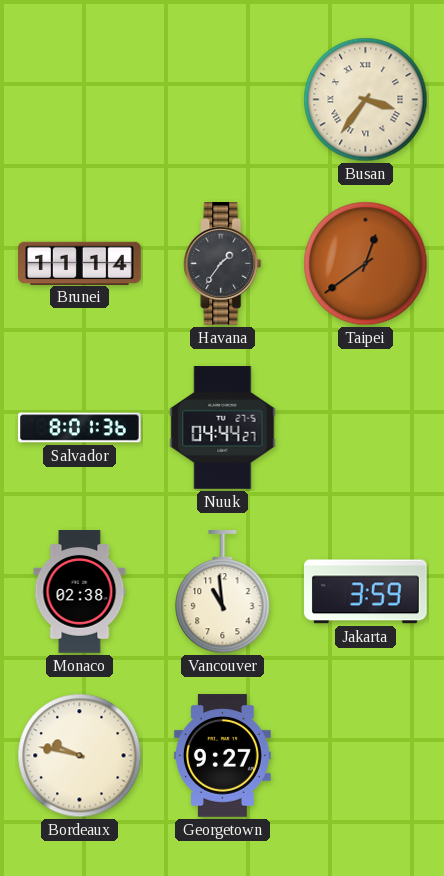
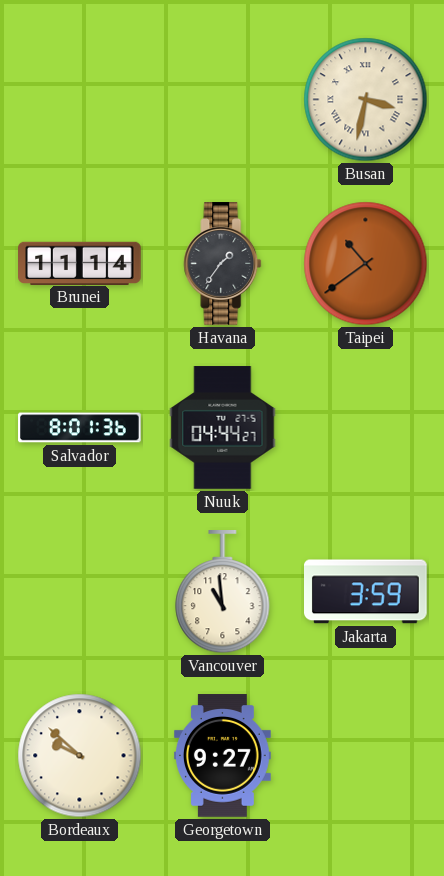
Busan: 3:36 -> 3:32 (366, 100)
Taipei: 12:39 -> 10:39 (366, 264)
Monaco: 02:38 -> none (80, 592)
Bordeaux: 9:47 -> 9:52 (80, 756)
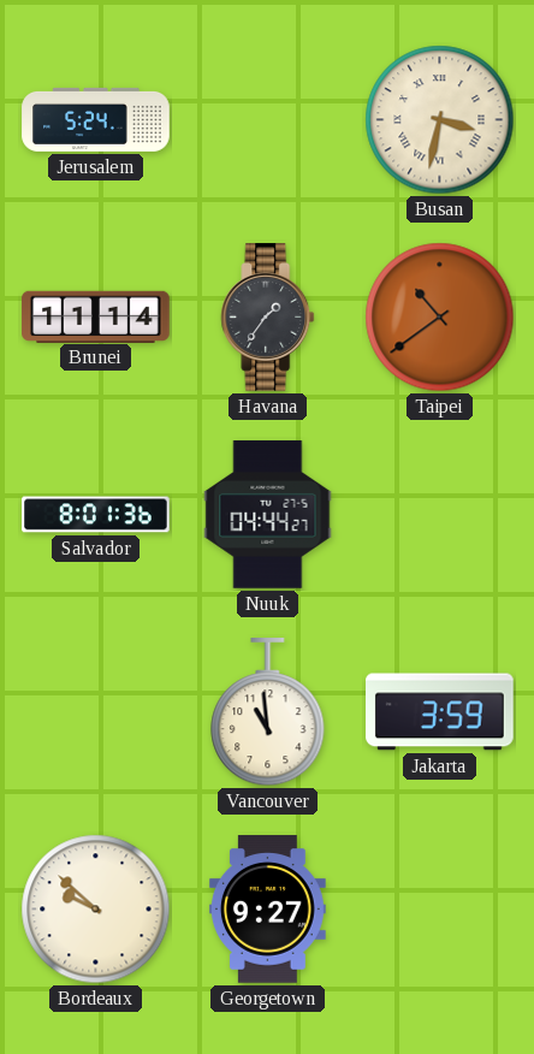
Jerusalem: none -> 5:24 (96, 119)
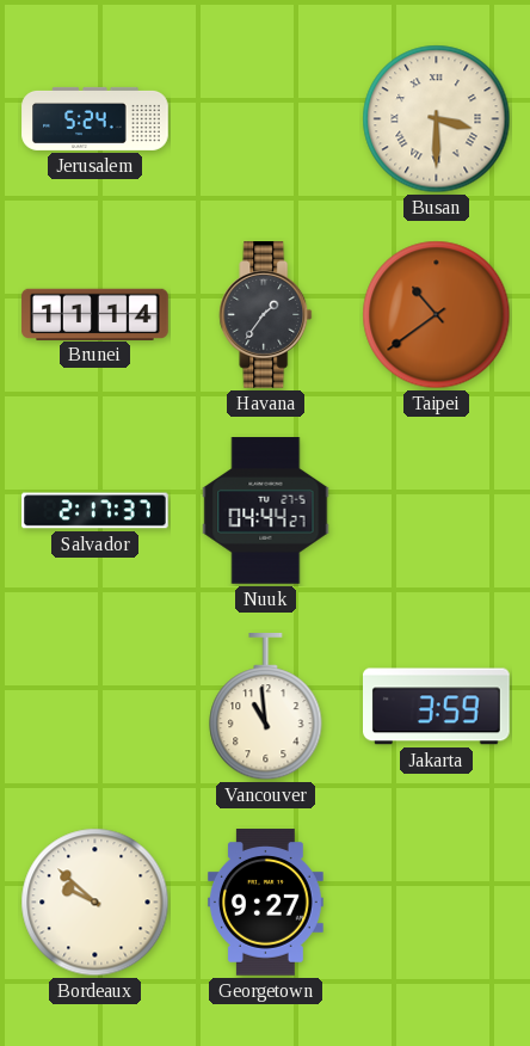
Busan: 3:32 -> 3:30 (437, 119)
Salvador: 8:01 -> 2:17 (95, 511)
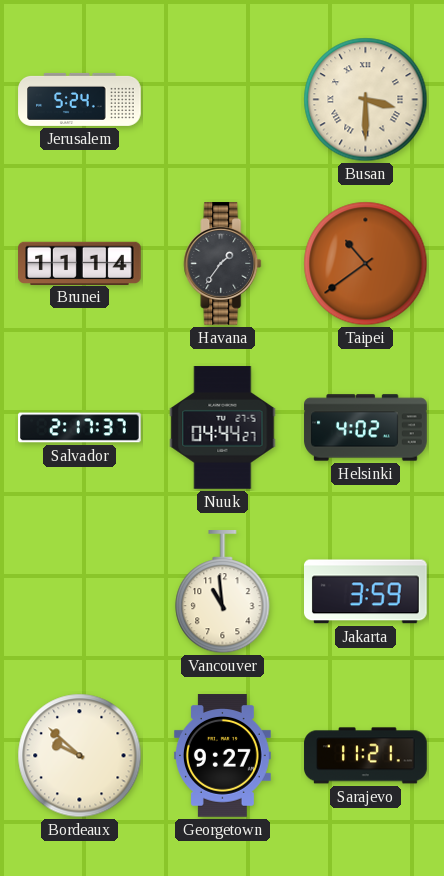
Helsinki: none -> 4:02 (366, 428)
Sarajevo: none -> 11:21 (366, 756)
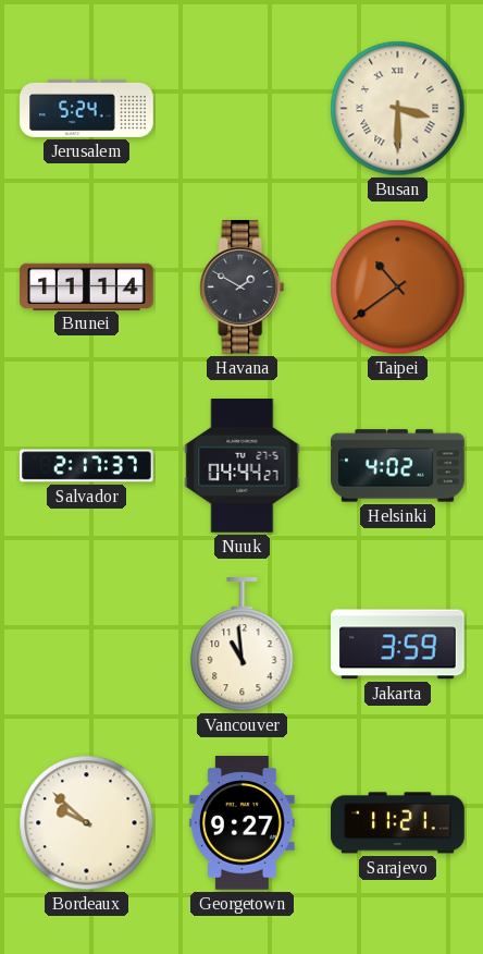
Havana: 1:36 -> 1:50 (243, 288)
